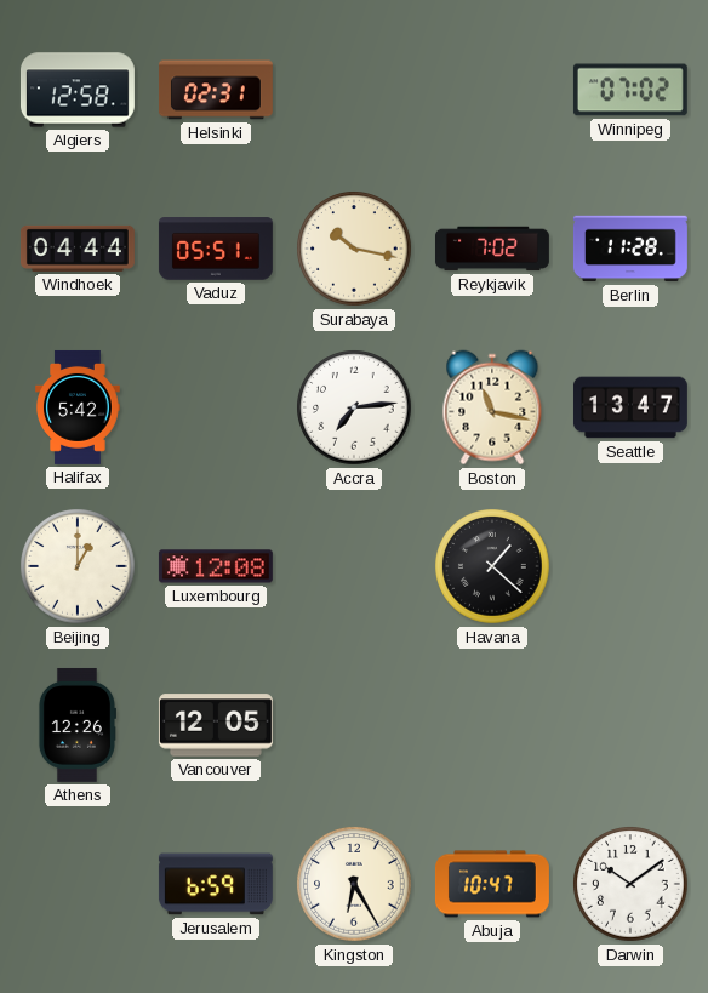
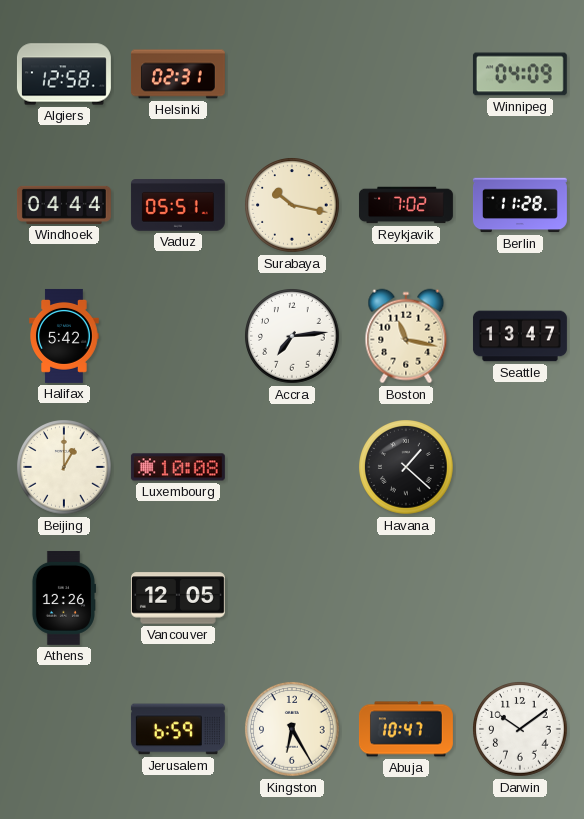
Winnipeg: 07:02 -> 04:09 (520, 74)
Luxembourg: 12:08 -> 10:08 (178, 467)
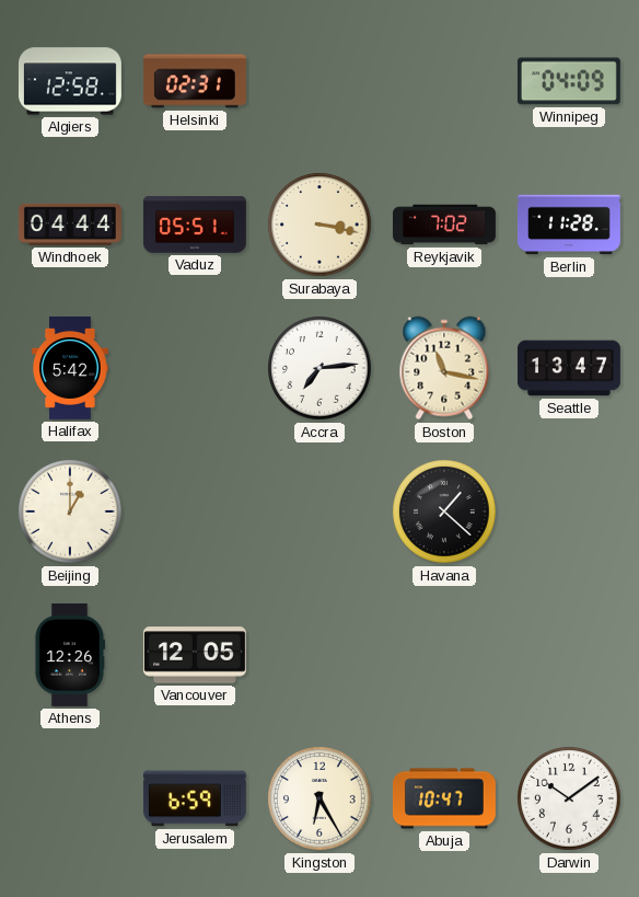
Surabaya: 10:17 -> 3:17 (319, 225)
Luxembourg: 10:08 -> none (178, 467)
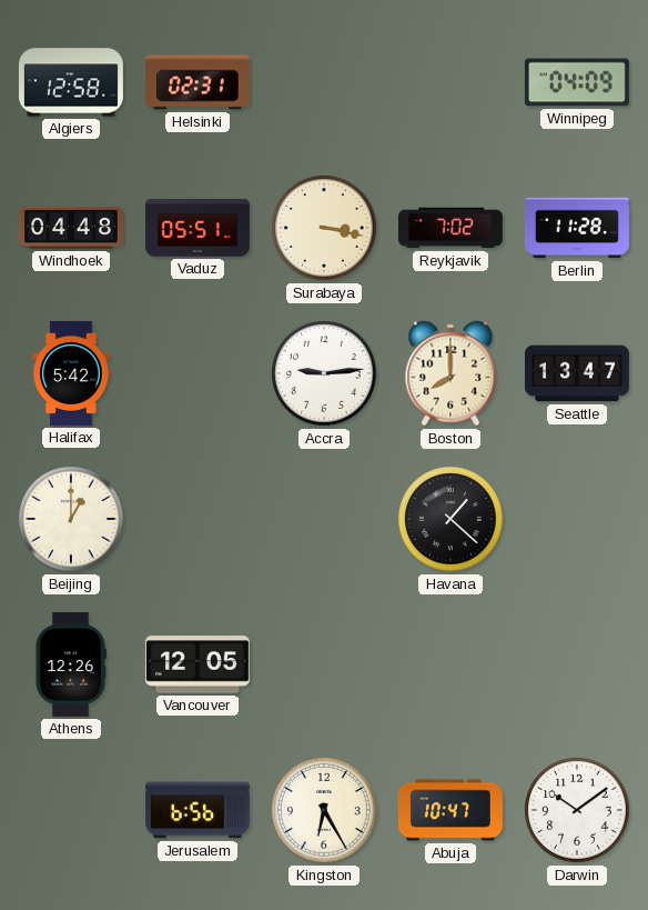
Windhoek: 04:44 -> 04:48 (71, 228)
Accra: 7:14 -> 9:14 (324, 373)
Boston: 11:17 -> 8:00 (450, 373)
Jerusalem: 6:59 -> 6:56 (198, 810)
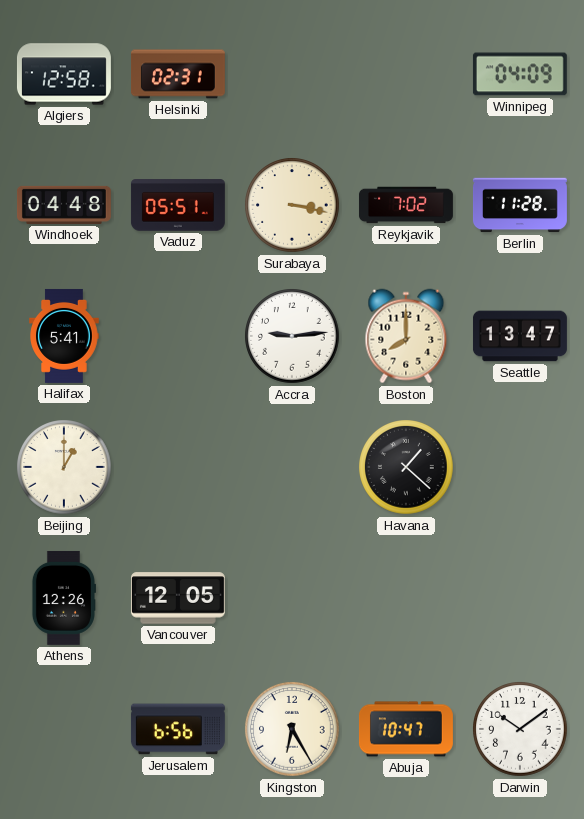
Halifax: 5:42 -> 5:41 (64, 336)
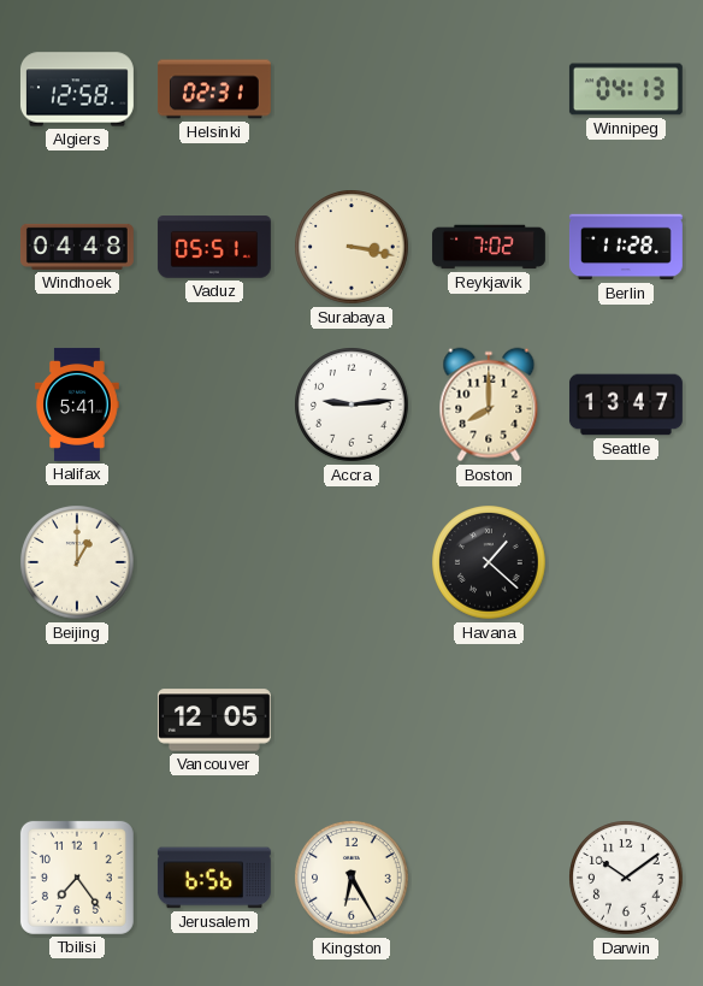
Winnipeg: 04:09 -> 04:13 (626, 89)
Athens: 12:26 -> none (63, 598)
Tbilisi: none -> 7:24 (77, 878)
Abuja: 10:47 -> none (406, 729)
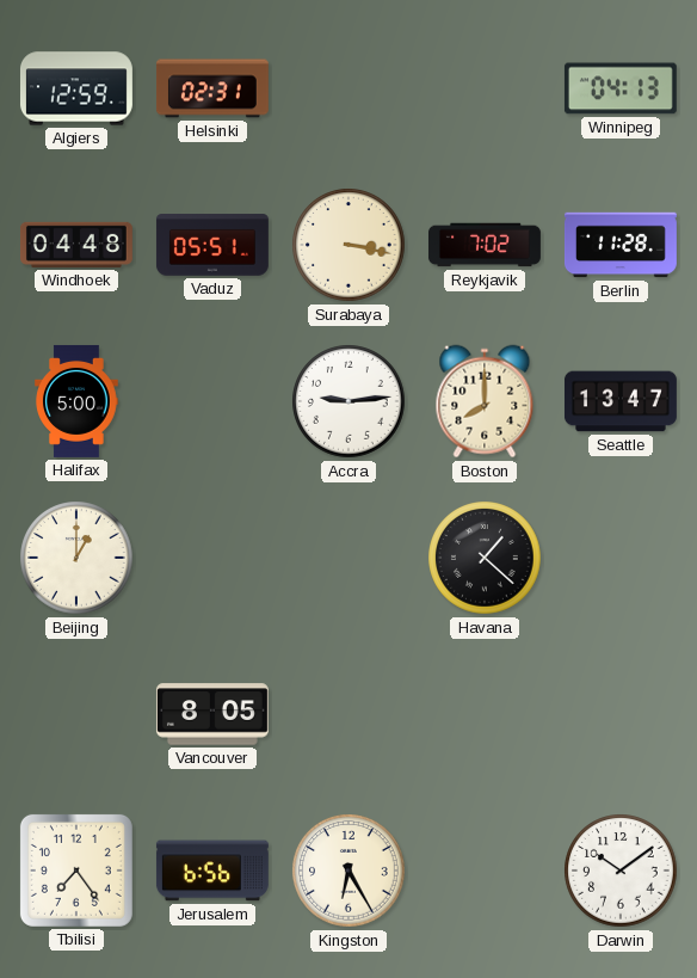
Algiers: 12:58 -> 12:59 (76, 88)
Halifax: 5:41 -> 5:00 (76, 401)
Vancouver: 12:05 -> 8:05 (212, 714)
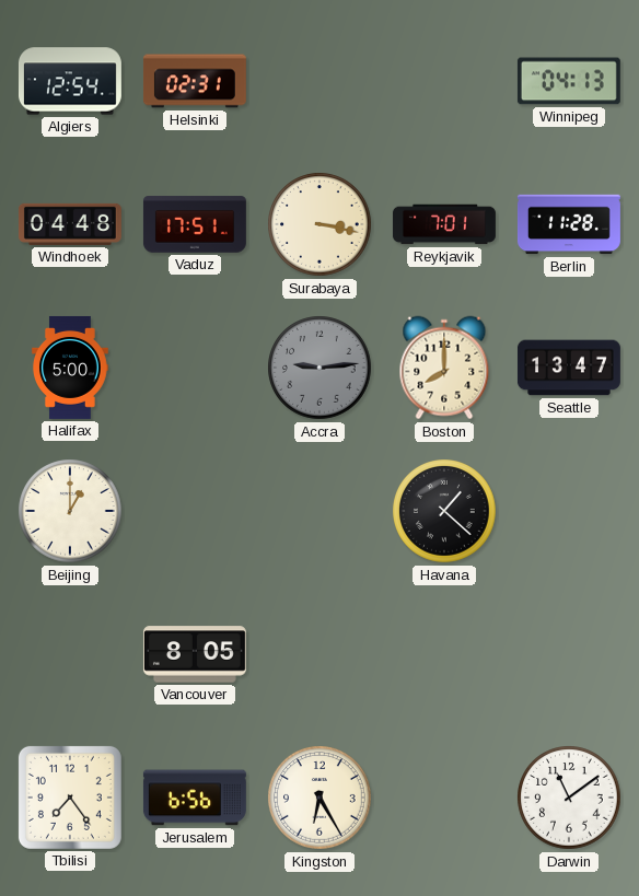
Algiers: 12:59 -> 12:54 (70, 81)
Vaduz: 05:51 -> 17:51 (195, 224)
Reykjavik: 7:02 -> 7:01 (444, 224)
Accra dial: white -> grey (319, 368)
Darwin: 10:09 -> 11:09 (569, 798)
